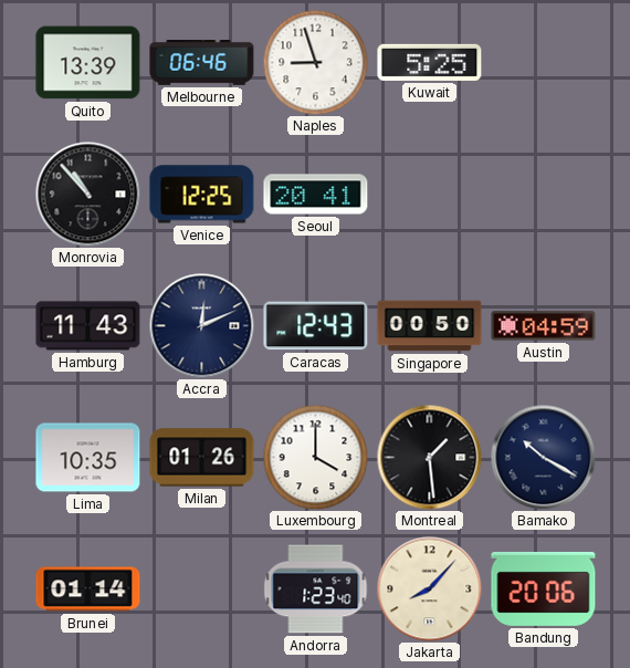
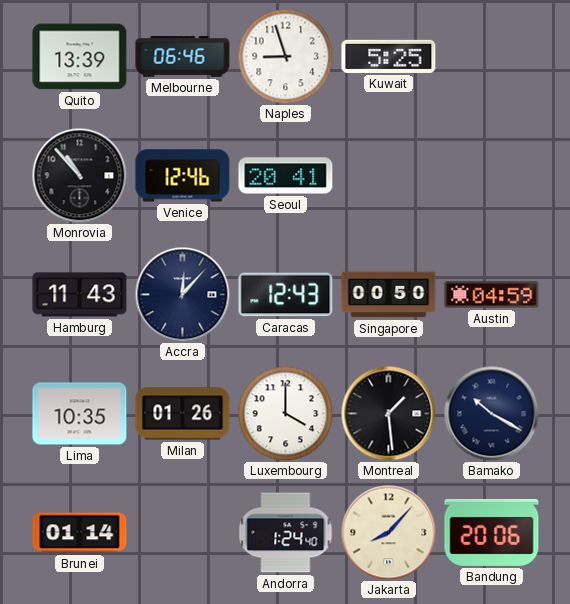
Venice: 12:25 -> 12:46 (183, 176)
Accra: 12:11 -> 12:07 (182, 294)
Andorra: 1:23 -> 1:24 (286, 533)
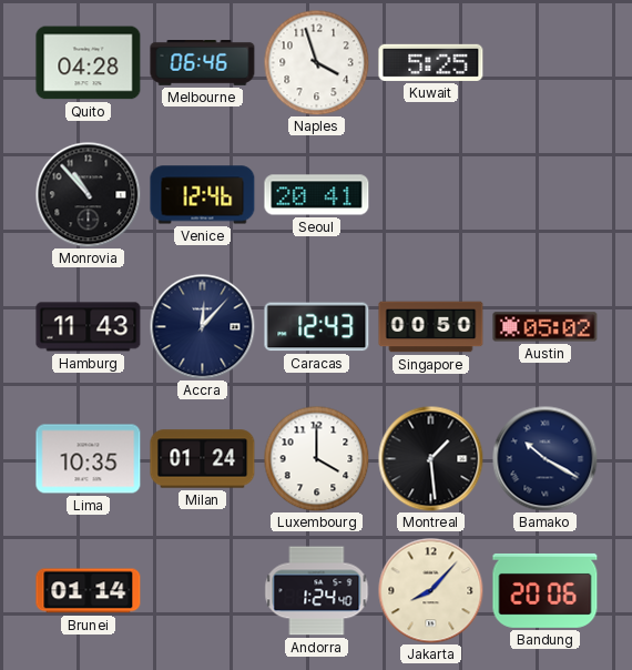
Quito: 13:39 -> 04:28 (89, 63)
Naples: 8:57 -> 3:57 (316, 62)
Austin: 04:59 -> 05:02 (546, 327)
Milan: 01:26 -> 01:24 (203, 459)
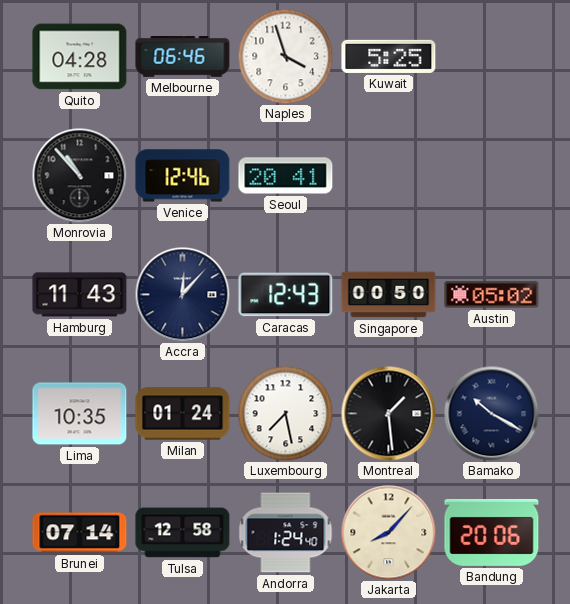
Luxembourg: 4:00 -> 7:28 (285, 413)
Brunei: 01:14 -> 07:14 (80, 533)
Tulsa: none -> 12:58 (183, 533)
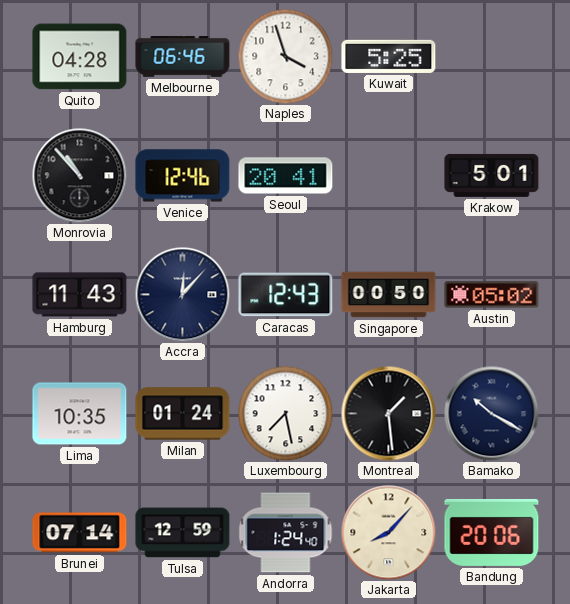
Krakow: none -> 5:01 (492, 175)
Tulsa: 12:58 -> 12:59 (183, 533)
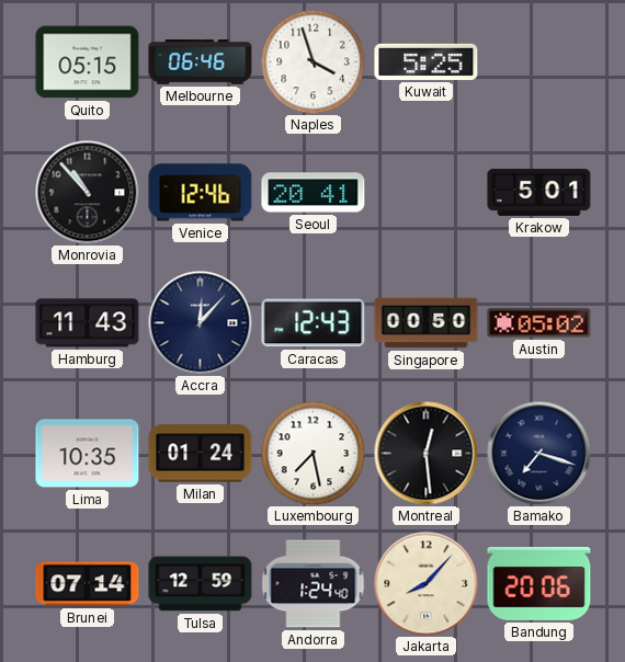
Quito: 04:28 -> 05:15 (88, 62)
Montreal: 1:29 -> 12:29 (425, 453)
Bamako: 10:20 -> 7:18 (538, 453)
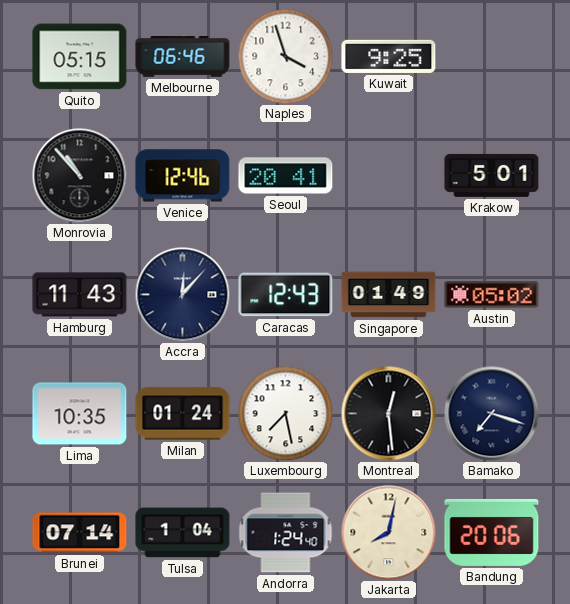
Kuwait: 5:25 -> 9:25 (389, 56)
Singapore: 00:50 -> 01:49 (389, 295)
Tulsa: 12:59 -> 1:04 (183, 533)
Jakarta: 8:07 -> 8:02 (388, 532)
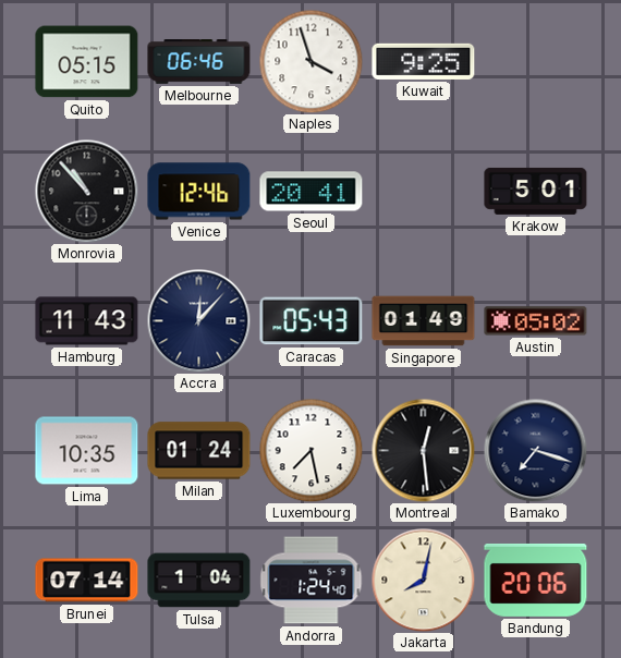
Caracas: 12:43 -> 05:43 (312, 321)
